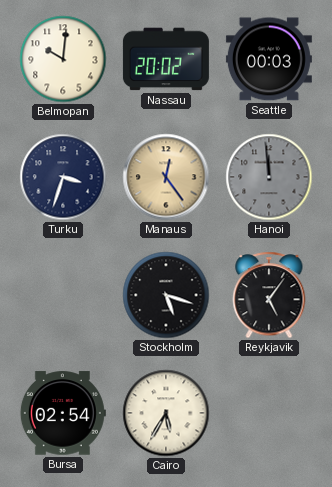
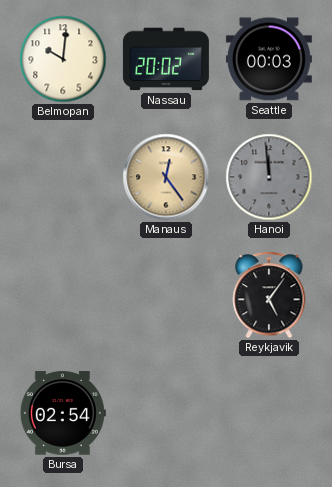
Turku: 3:33 -> none (63, 177)
Stockholm: 5:18 -> none (166, 295)
Cairo: 5:35 -> none (166, 413)
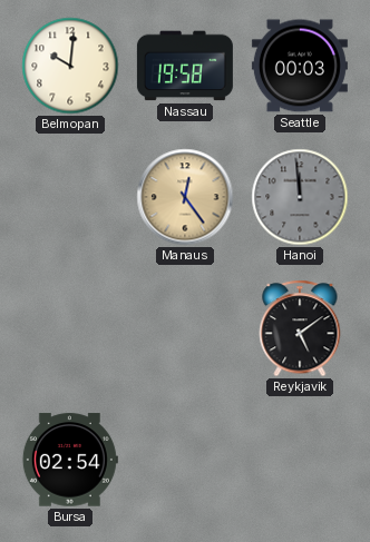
Nassau: 20:02 -> 19:58 (185, 66)
Reykjavik: 5:06 -> 5:09 (300, 328)
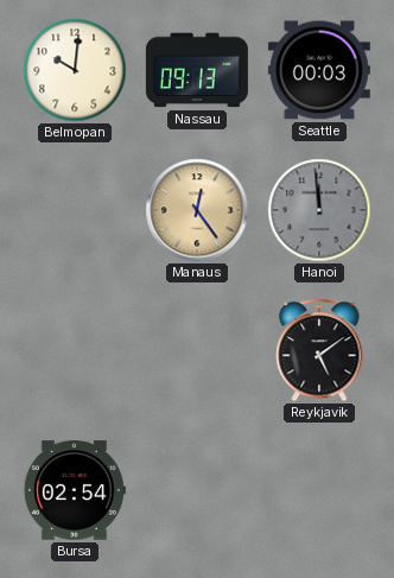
Nassau: 19:58 -> 09:13 (197, 70)
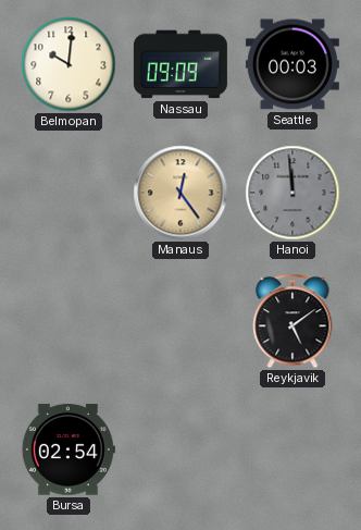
Nassau: 09:13 -> 09:09 (180, 64)
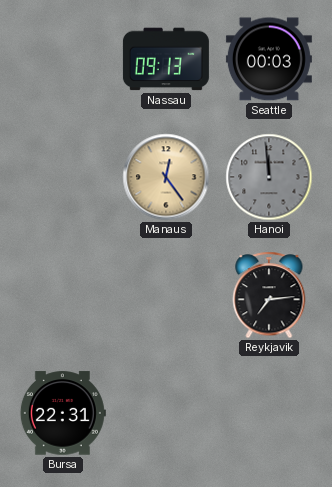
Belmopan: 10:01 -> none (69, 64)
Nassau: 09:09 -> 09:13 (166, 59)
Reykjavik: 5:09 -> 7:14 (269, 295)
Bursa: 02:54 -> 22:31 (63, 413)
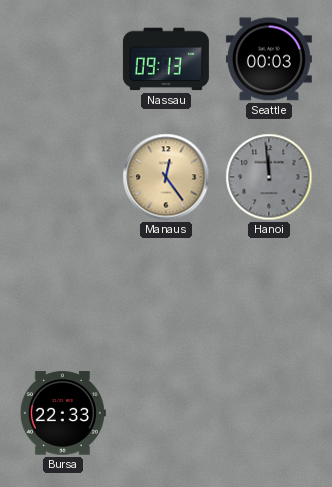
Reykjavik: 7:14 -> none (269, 295)
Bursa: 22:31 -> 22:33 (63, 413)
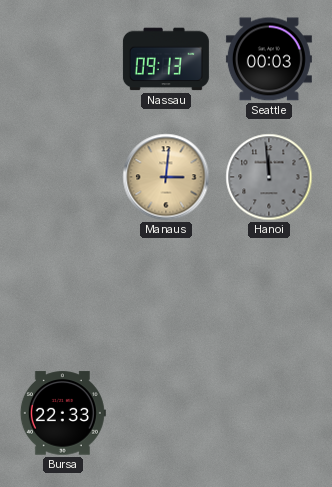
Manaus: 12:24 -> 3:01 (166, 177)
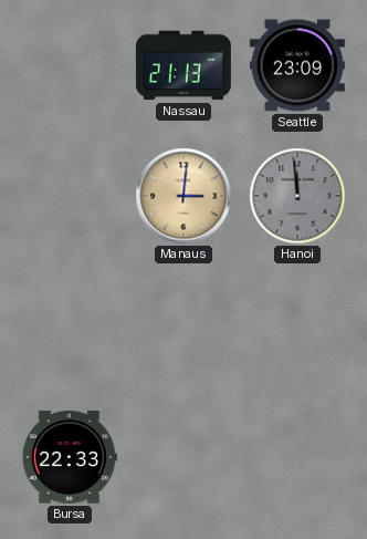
Nassau: 09:13 -> 21:13 (183, 65)
Seattle: 00:03 -> 23:09 (297, 65)
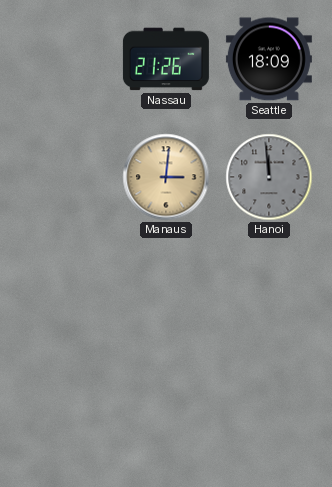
Nassau: 21:13 -> 21:26 (166, 59)
Seattle: 23:09 -> 18:09 (269, 59)
Bursa: 22:33 -> none (70, 457)
